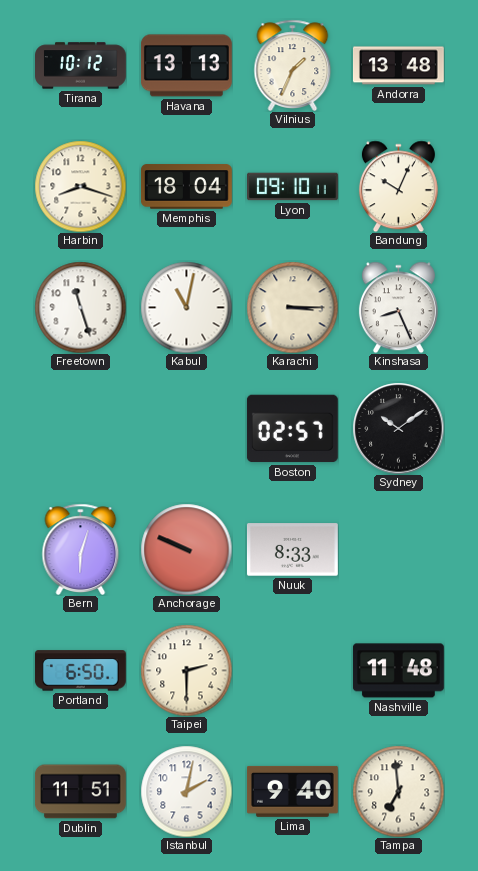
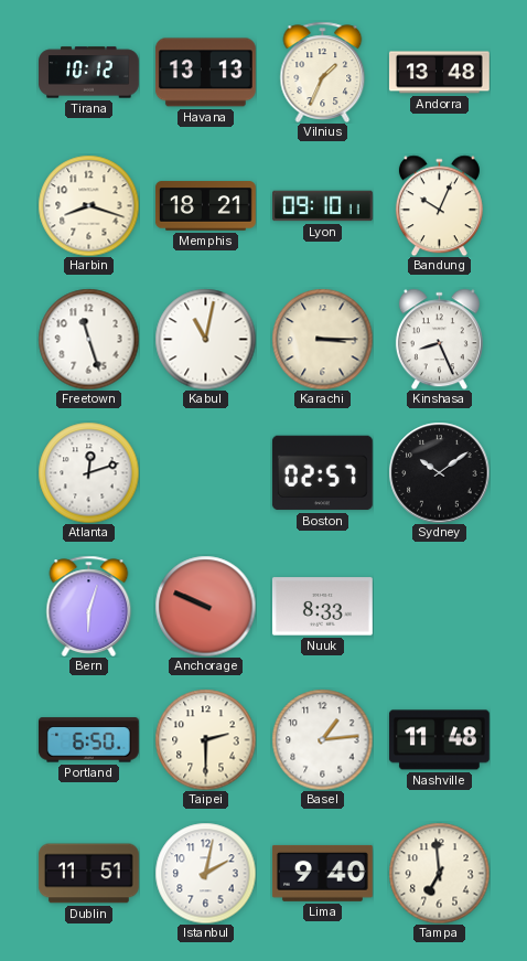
Memphis: 18:04 -> 18:21 (205, 206)
Atlanta: none -> 12:12 (88, 472)
Basel: none -> 1:14 (322, 739)
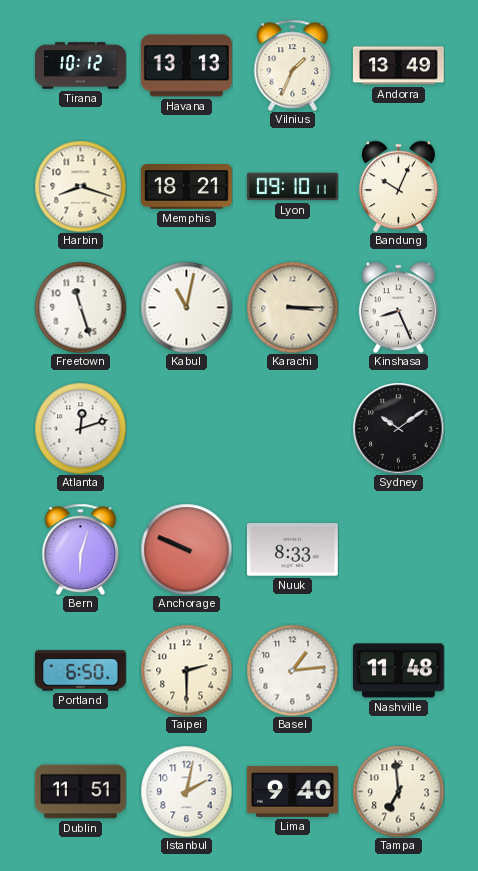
Andorra: 13:48 -> 13:49 (398, 66)
Boston: 02:57 -> none (322, 473)
